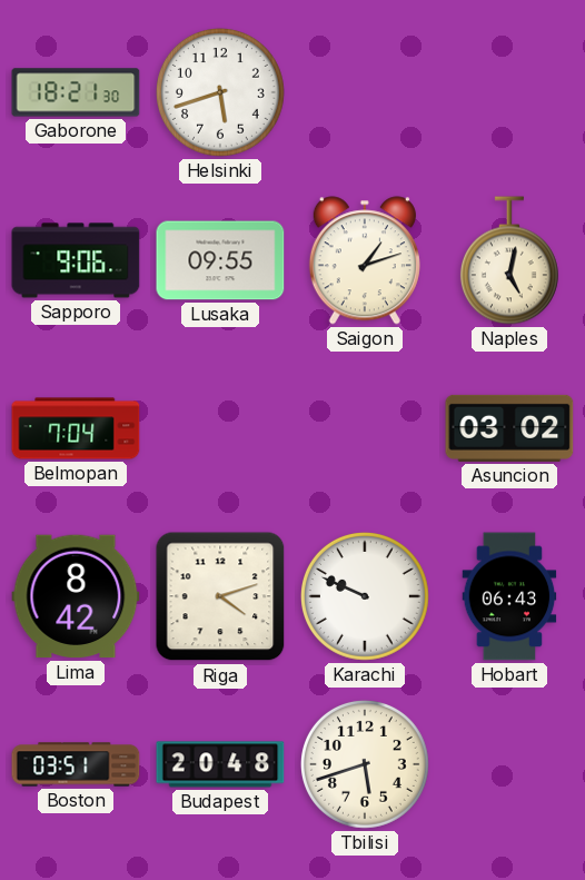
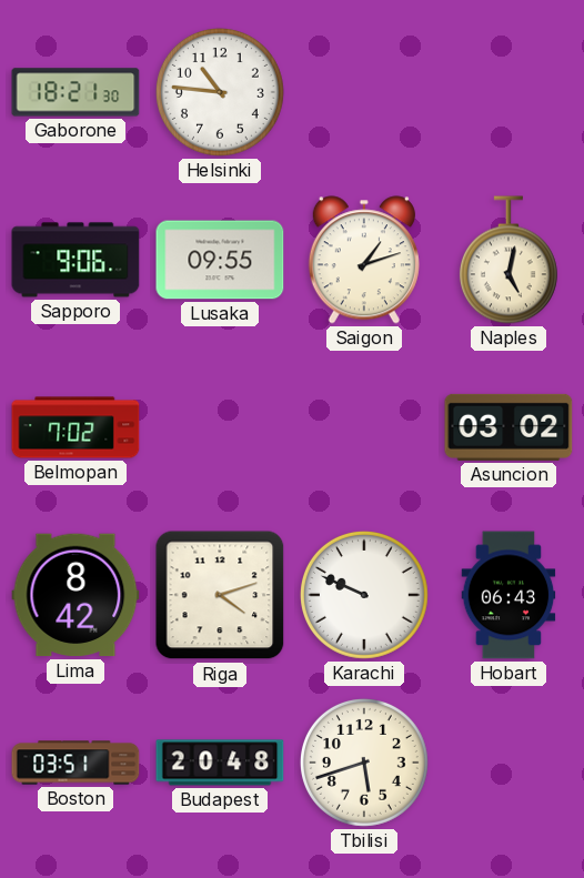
Helsinki: 5:42 -> 10:46 (220, 92)
Belmopan: 7:04 -> 7:02 (75, 427)
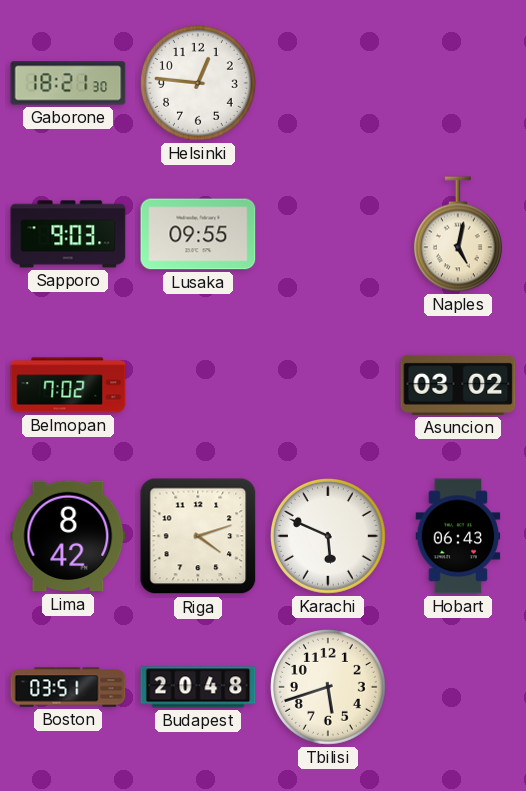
Helsinki: 10:46 -> 12:46 (198, 83)
Sapporo: 9:06 -> 9:03 (68, 234)
Saigon: 1:12 -> none (364, 260)
Karachi: 9:49 -> 5:49 (328, 536)
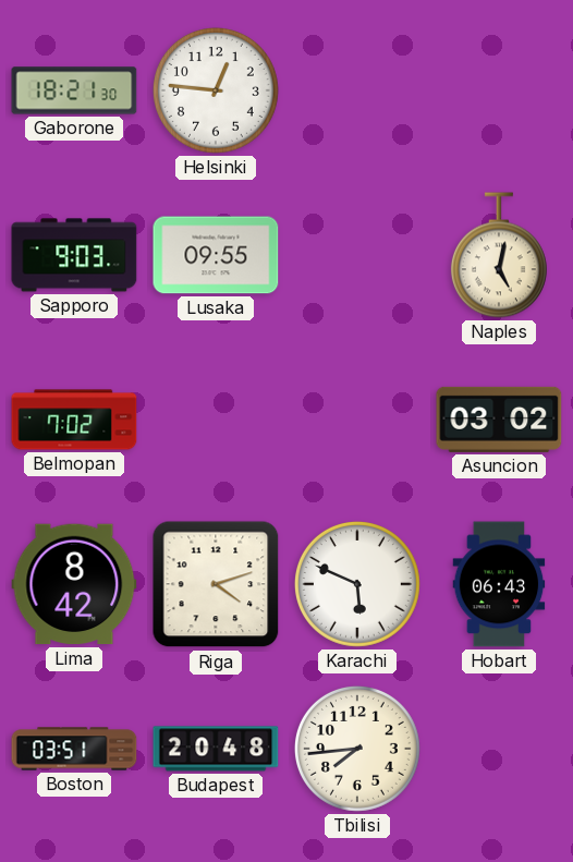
Tbilisi: 5:42 -> 7:44 (357, 749)
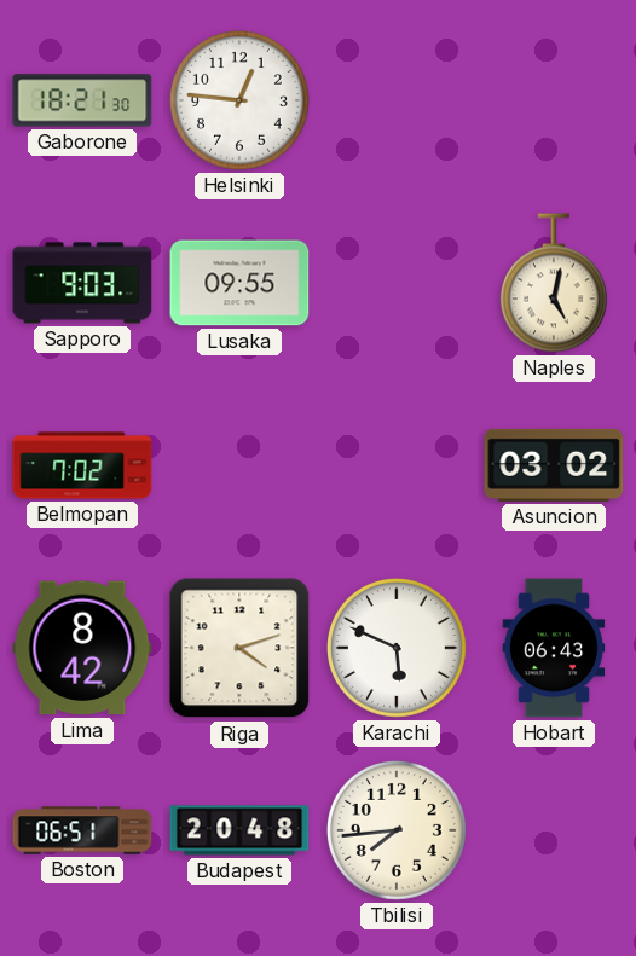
Boston: 03:51 -> 06:51 (82, 830)
